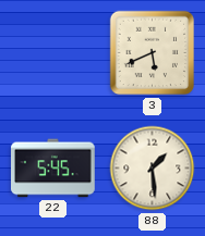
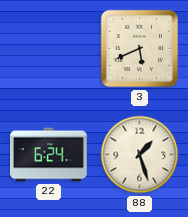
22: 5:45 -> 6:24 (49, 155)
88: 1:29 -> 1:27 (140, 155)
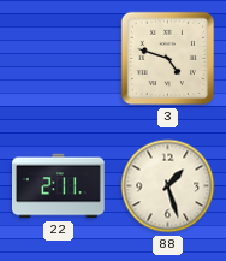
3: 5:41 -> 4:48 (168, 59)
22: 6:24 -> 2:11 (59, 186)
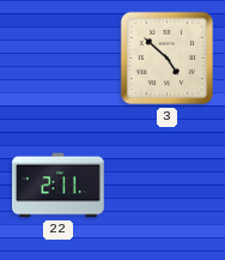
3: 4:48 -> 4:52 (168, 59)
88: 1:27 -> none (168, 186)
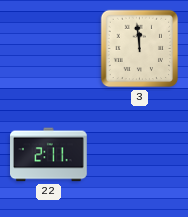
3: 4:52 -> 11:59 (140, 49)
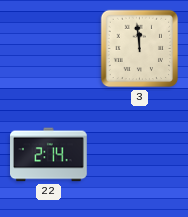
22: 2:11 -> 2:14 (49, 155)
